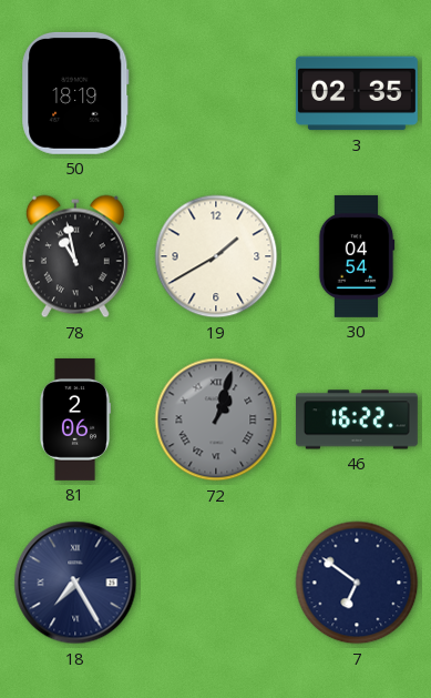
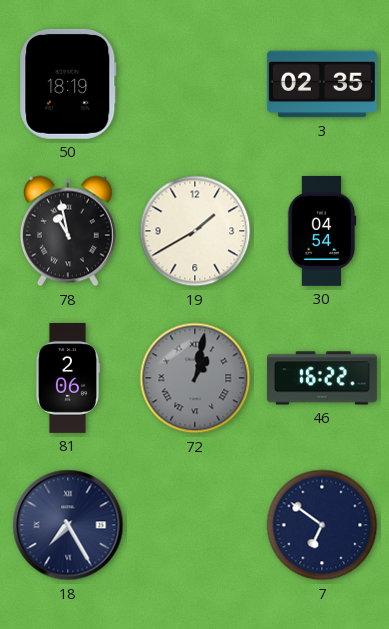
72: 1:03 -> 1:02 (195, 378)
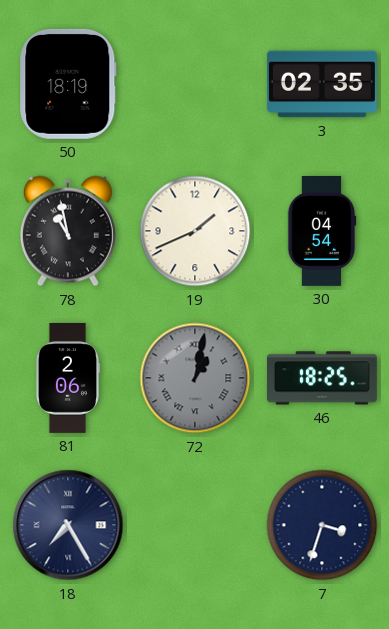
19: 1:40 -> 1:41 (195, 231)
46: 16:22 -> 18:25 (322, 378)
7: 6:51 -> 3:33 (322, 525)
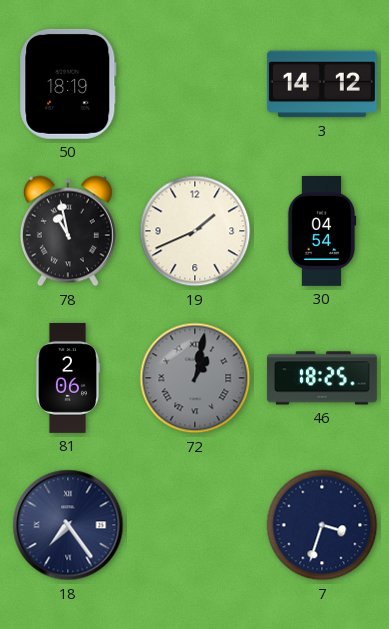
3: 02:35 -> 14:12 (322, 84)
18: 7:25 -> 7:24 (68, 525)
